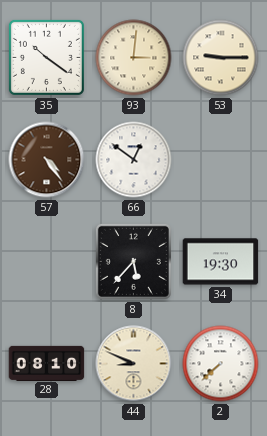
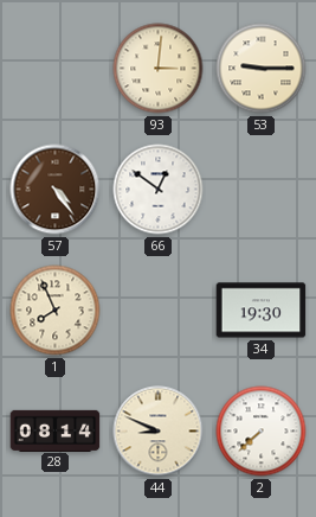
35: 10:21 -> none (46, 57)
1: none -> 7:56 (56, 311)
8: 5:37 -> none (133, 261)
28: 08:10 -> 08:14 (56, 430)
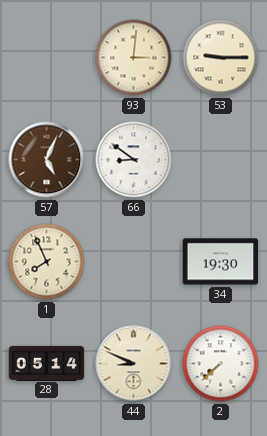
57: 4:24 -> 5:04 (47, 160)
66: 12:51 -> 8:51 (134, 160)
28: 08:14 -> 05:14 (47, 363)
